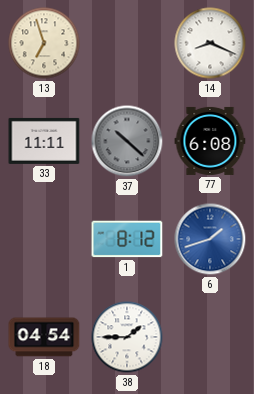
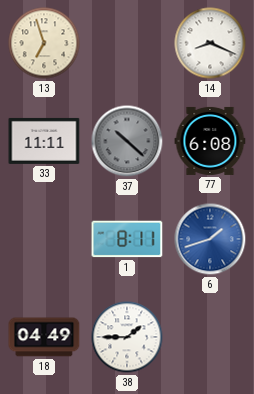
1: 8:12 -> 8:11 (127, 239)
18: 04:54 -> 04:49 (44, 337)
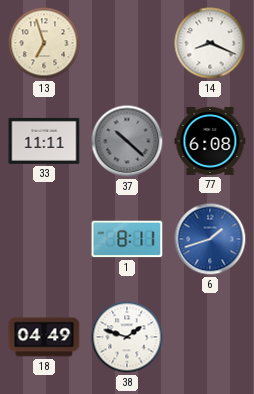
38: 1:45 -> 1:48 (127, 337)
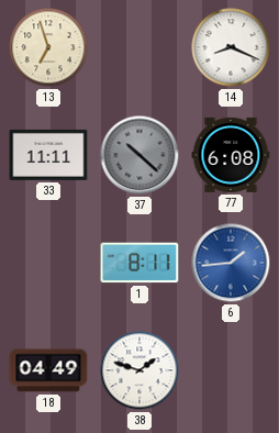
6: 1:42 -> 1:44 (231, 263)
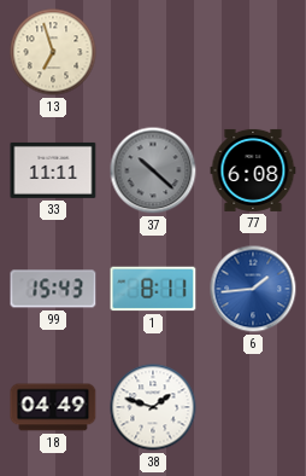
14: 8:19 -> none (231, 47)
99: none -> 15:43 (53, 289)
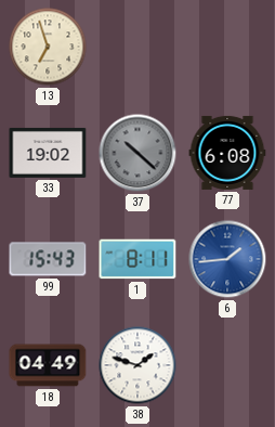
33: 11:11 -> 19:02 (48, 153)
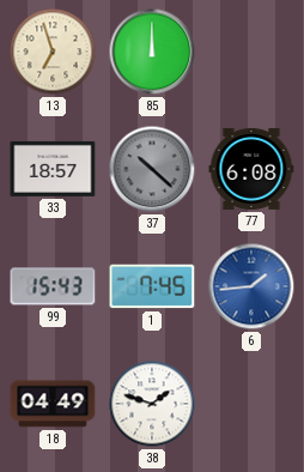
85: none -> 12:00 (152, 52)
33: 19:02 -> 18:57 (53, 169)
1: 8:11 -> 7:45 (152, 286)
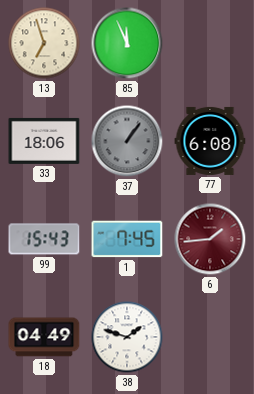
85: 12:00 -> 11:56 (127, 43)
33: 18:57 -> 18:06 (44, 141)
37: 10:22 -> 1:06 (127, 141)
6 dial: blue -> burgundy (210, 239)
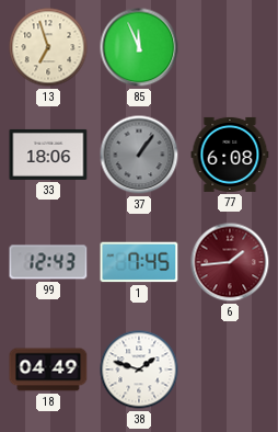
99: 15:43 -> 12:43 (48, 262)
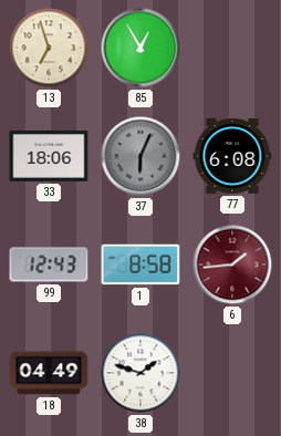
85: 11:56 -> 12:55 (140, 48)
37: 1:06 -> 6:04 (140, 156)
1: 7:45 -> 8:58 (140, 264)
